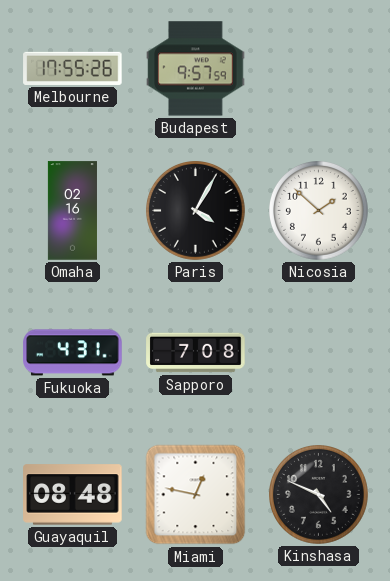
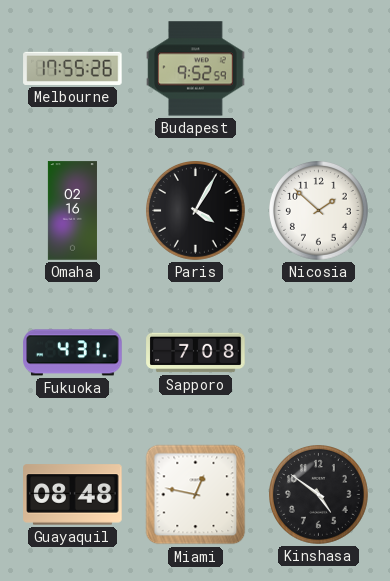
Budapest: 9:57 -> 9:52 (196, 69)
Kinshasa: 4:49 -> 4:51 (319, 495)
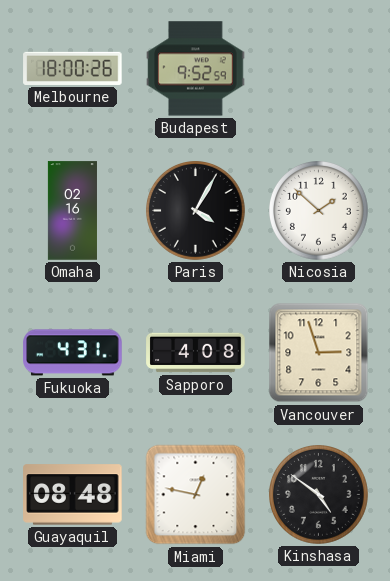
Melbourne: 17:55 -> 18:00 (73, 68)
Sapporo: 7:08 -> 4:08 (196, 353)
Vancouver: none -> 2:57 (319, 353)
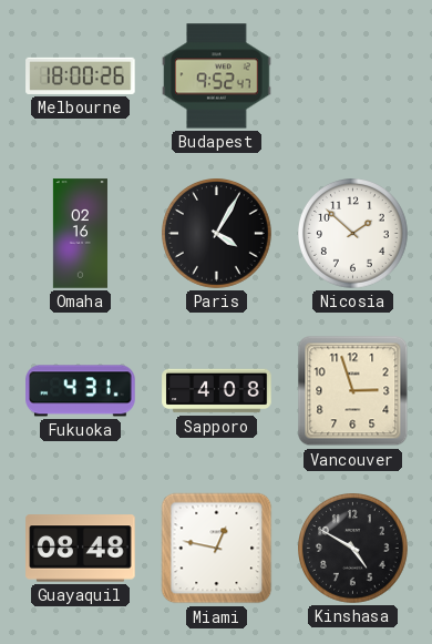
Budapest: 9:52:59 -> 9:52:47 (217, 76)
Kinshasa: 4:51 -> 4:50 (353, 549)
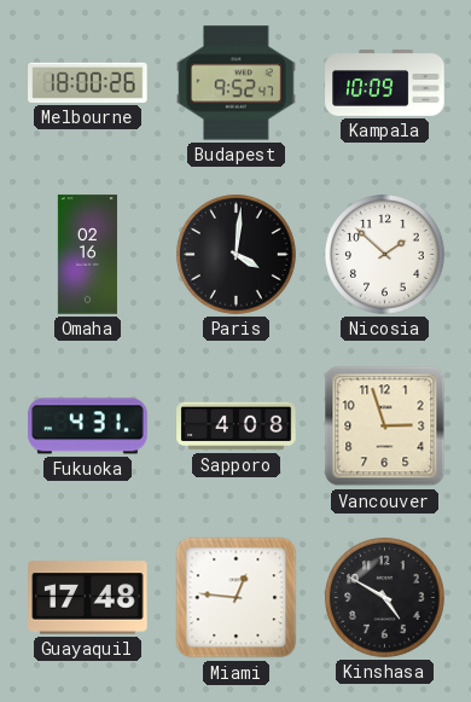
Kampala: none -> 10:09 (385, 83)
Paris: 4:05 -> 4:01 (237, 255)
Guayaquil: 08:48 -> 17:48 (88, 598)
Miami: 12:47 -> 12:46 (237, 598)
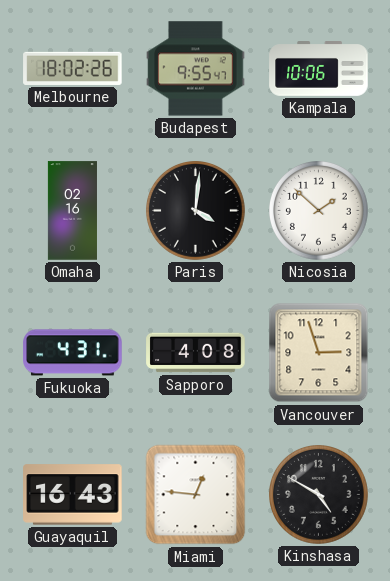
Melbourne: 18:00 -> 18:02 (73, 68)
Budapest: 9:52 -> 9:55 (196, 69)
Kampala: 10:09 -> 10:06 (319, 69)
Guayaquil: 17:48 -> 16:43 (73, 495)
